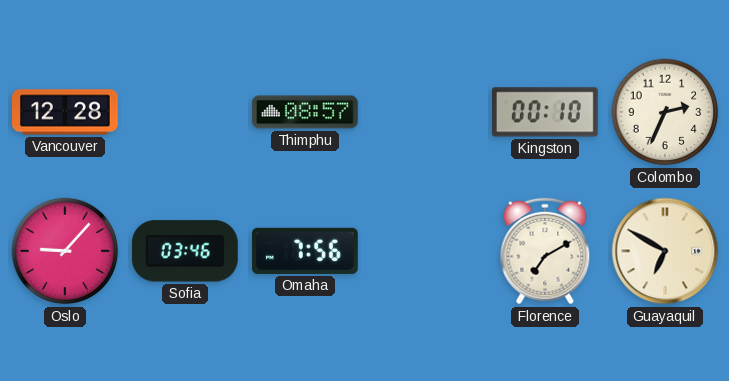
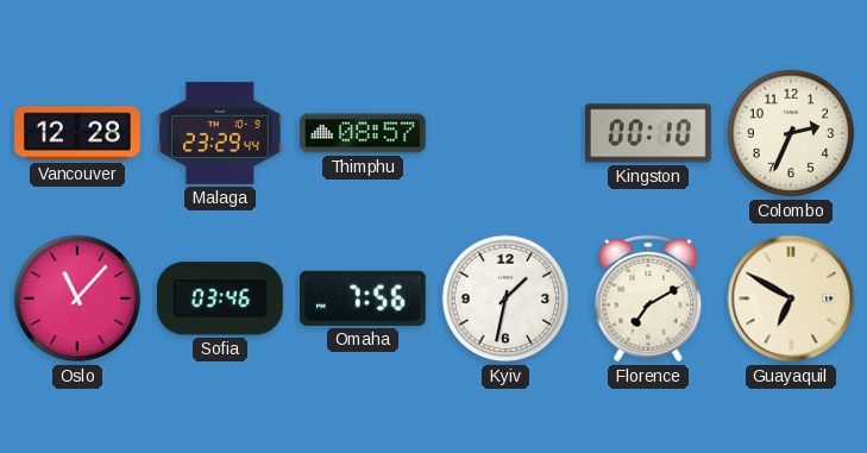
Malaga: none -> 23:29 (220, 133)
Oslo: 9:07 -> 11:07 (77, 298)
Kyiv: none -> 1:32 (505, 298)
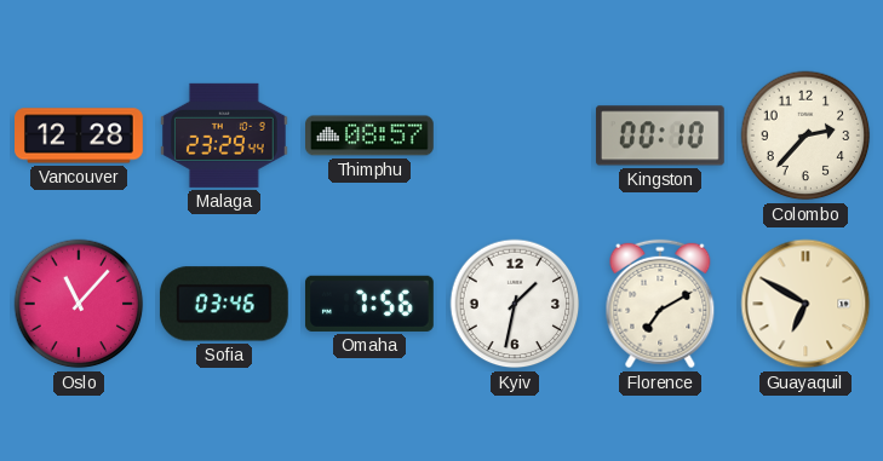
Colombo: 2:34 -> 2:37 (805, 136)
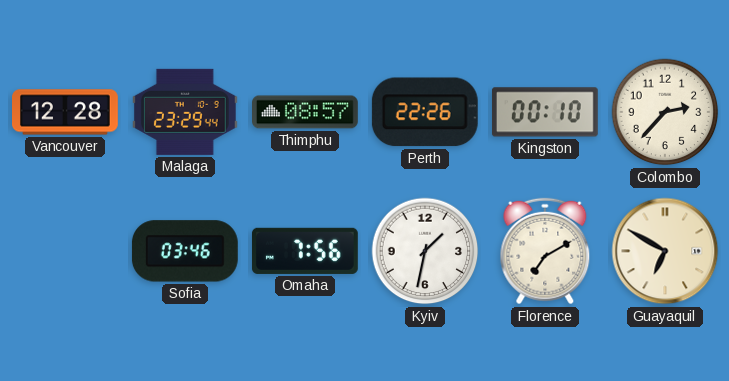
Perth: none -> 22:26 (425, 112)
Oslo: 11:07 -> none (79, 304)
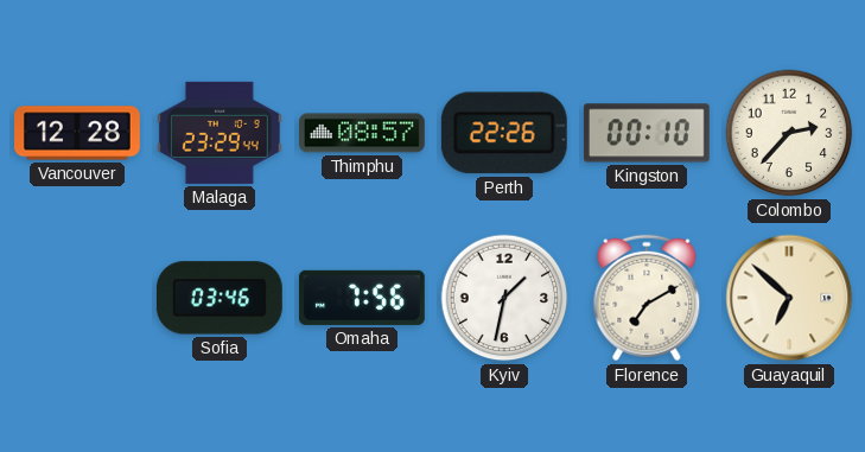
Guayaquil: 6:50 -> 6:52 (789, 298)
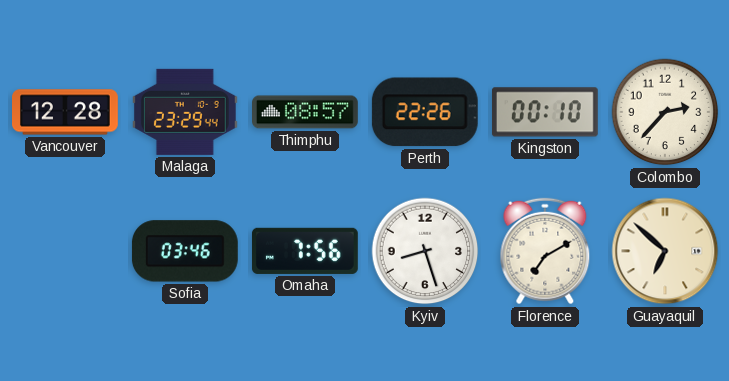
Kyiv: 1:32 -> 8:27 (425, 251)
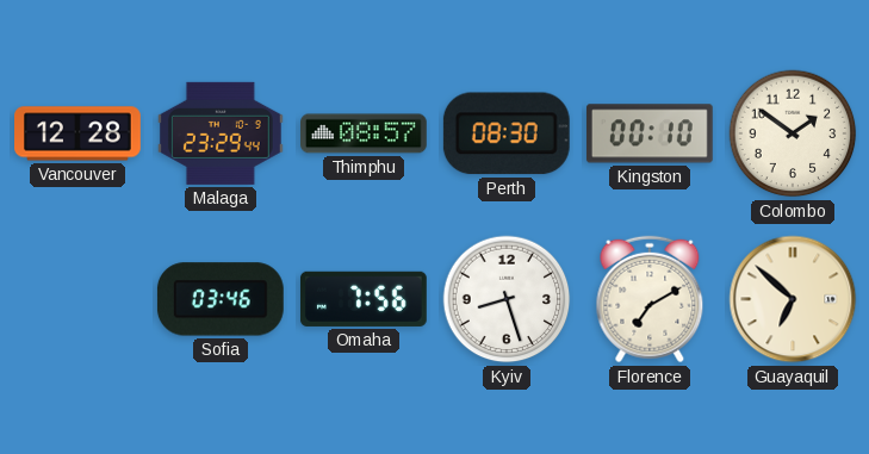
Perth: 22:26 -> 08:30 (507, 133)
Colombo: 2:37 -> 1:51 (793, 133)
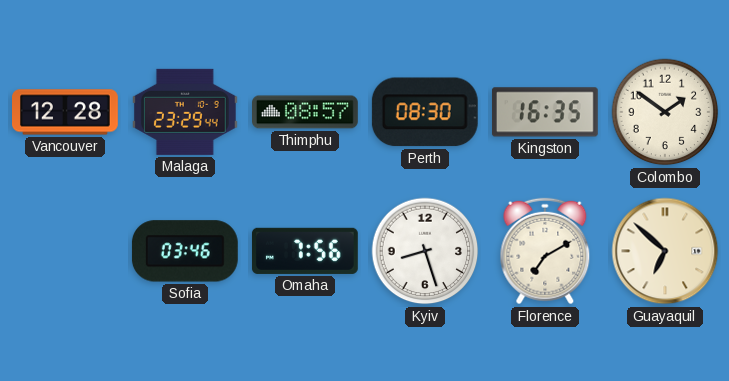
Kingston: 00:10 -> 16:35 (545, 112)
